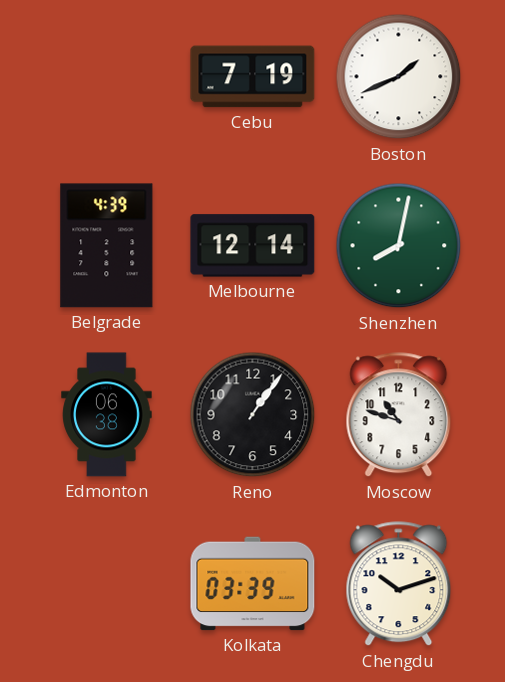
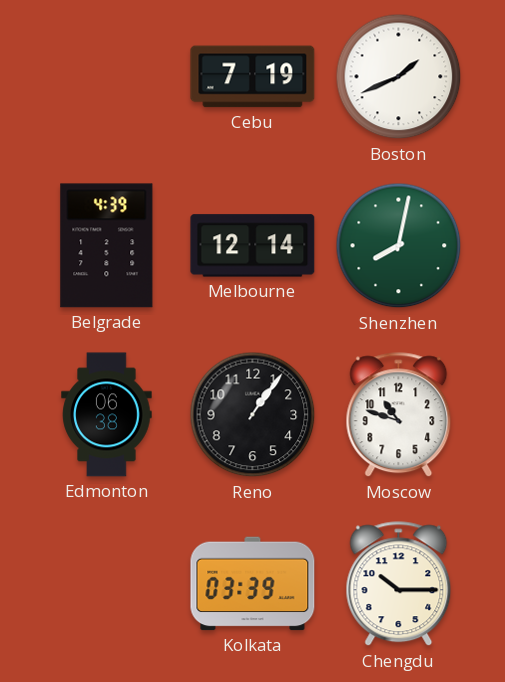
Chengdu: 10:12 -> 10:15 (399, 584)
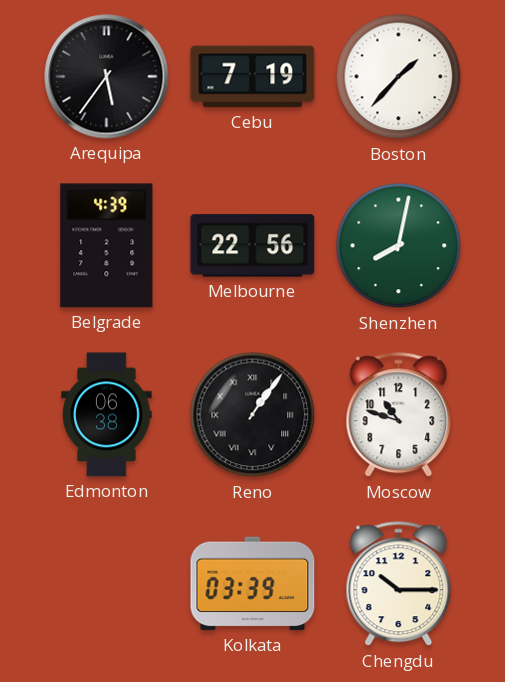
Arequipa: none -> 5:36 (107, 77)
Boston: 1:41 -> 1:37 (399, 77)
Melbourne: 12:14 -> 22:56 (253, 246)
Reno numerals: Arabic -> Roman (253, 415)
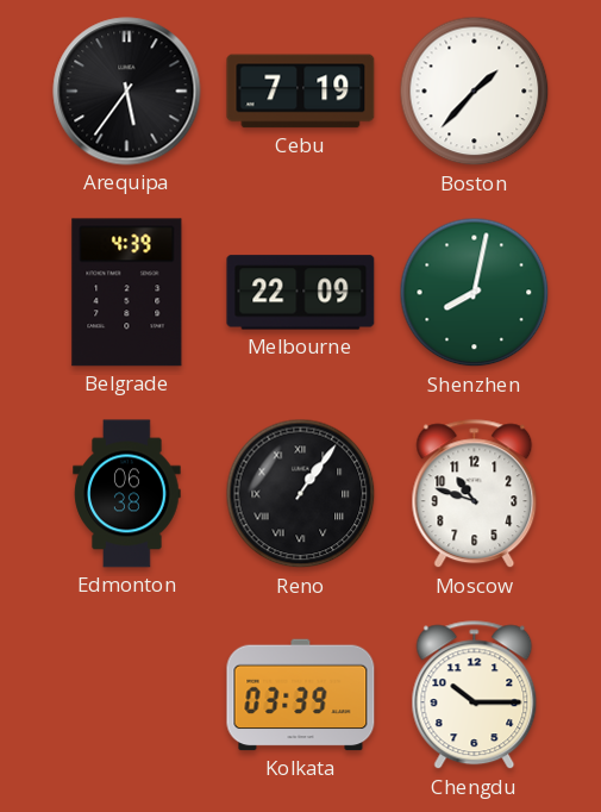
Melbourne: 22:56 -> 22:09 (301, 293)
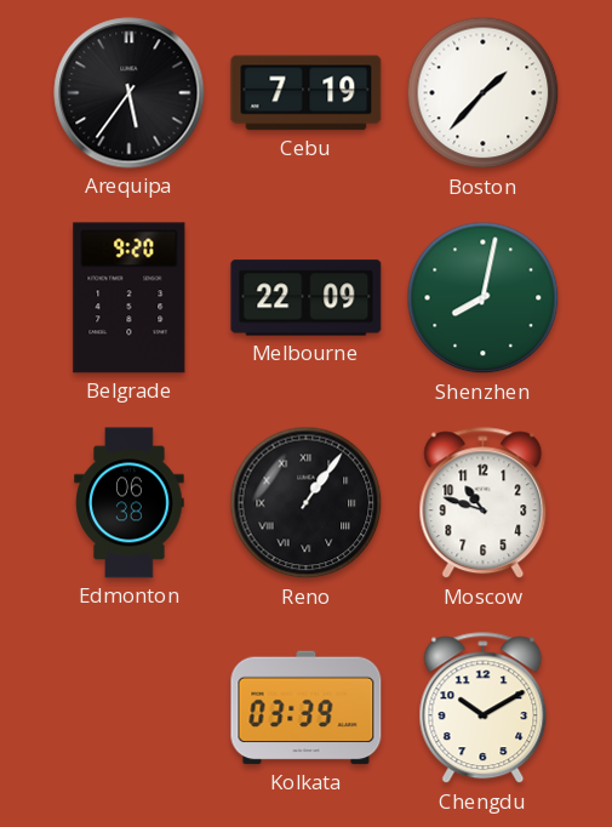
Belgrade: 4:39 -> 9:20 (130, 298)
Chengdu: 10:15 -> 10:10 (484, 708)
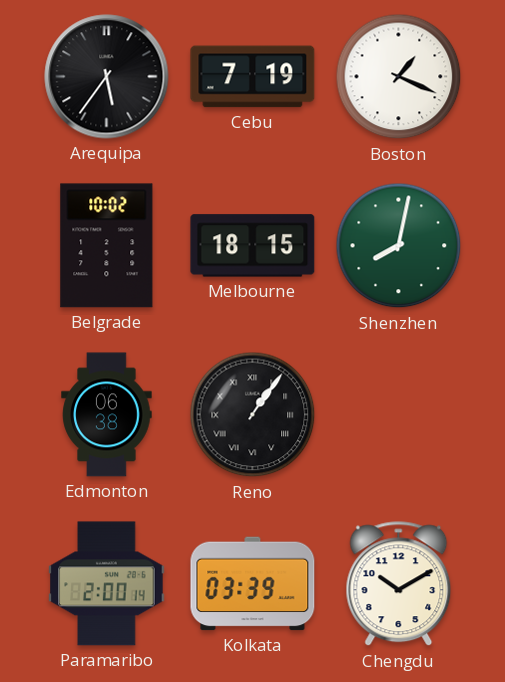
Boston: 1:37 -> 1:19 (399, 77)
Belgrade: 9:20 -> 10:02 (107, 246)
Melbourne: 22:09 -> 18:15 (253, 246)
Moscow: 10:48 -> none (484, 503)
Paramaribo: none -> 2:00 (107, 584)
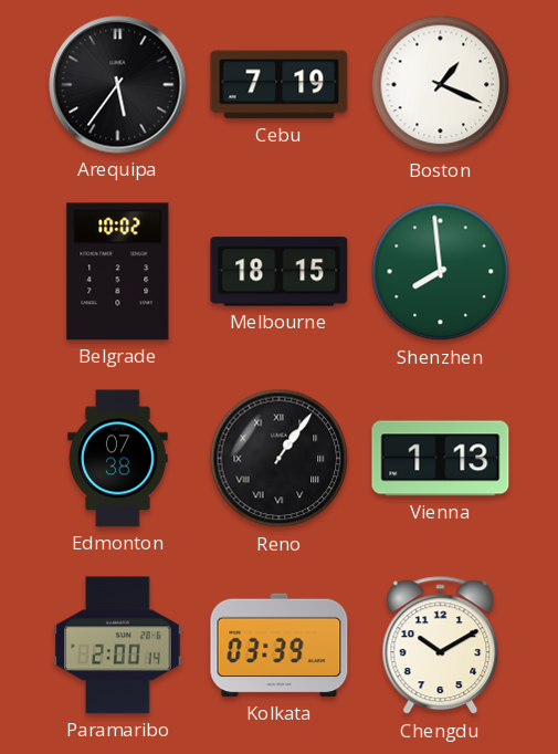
Shenzhen: 8:02 -> 7:59 (441, 272)
Edmonton: 06:38 -> 07:38 (118, 459)
Vienna: none -> 1:13 (441, 459)
